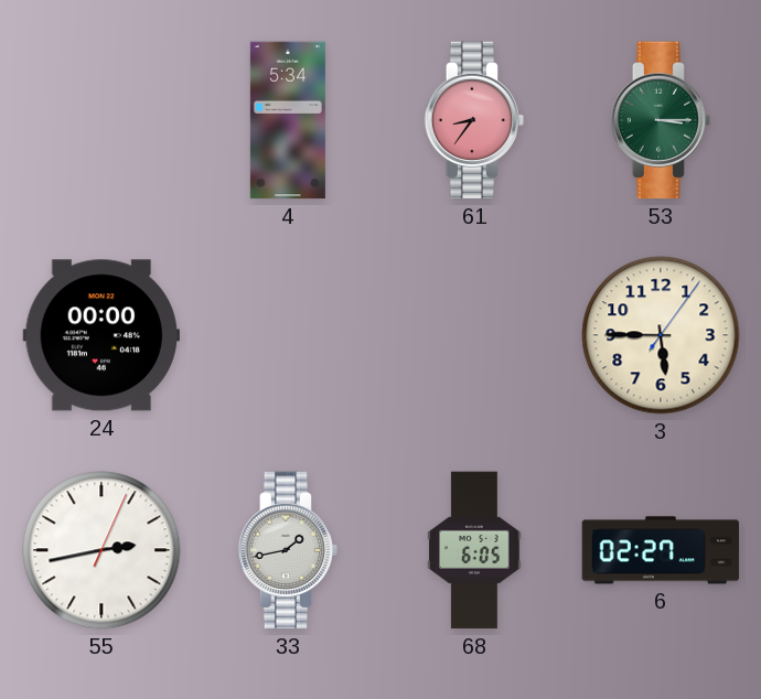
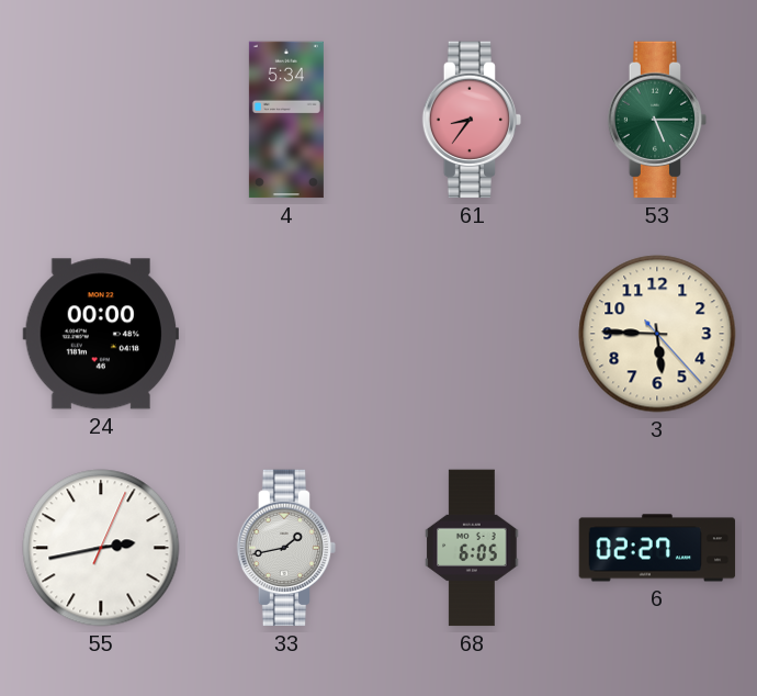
53: 3:15 -> 5:15 (657, 120)
3: 5:45:06 -> 5:45:23 (657, 334)
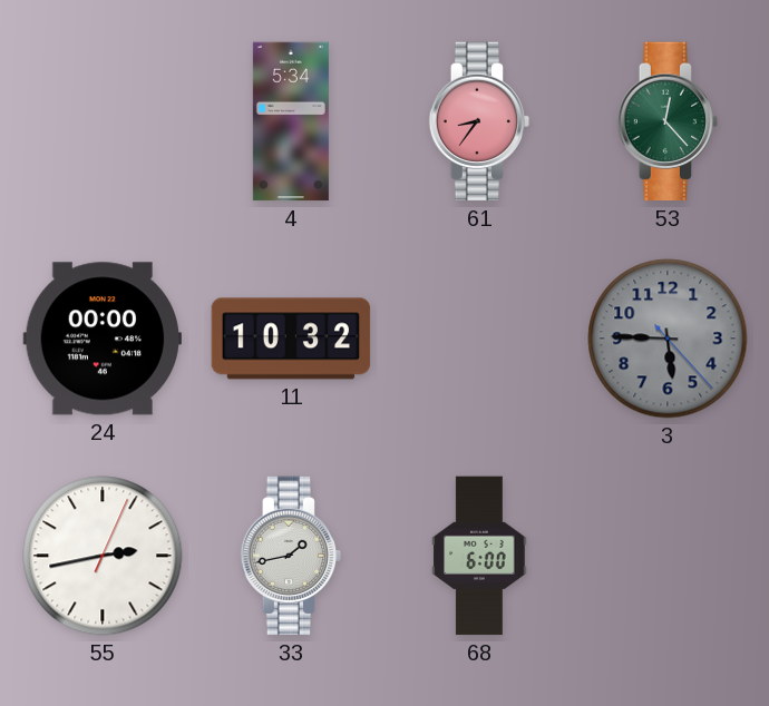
53: 5:15 -> 12:23 (668, 121)
11: none -> 10:32 (291, 339)
3 dial: cream -> grey (668, 339)
68: 6:05 -> 6:00 (479, 556)
6: 02:27 -> none (657, 548)
